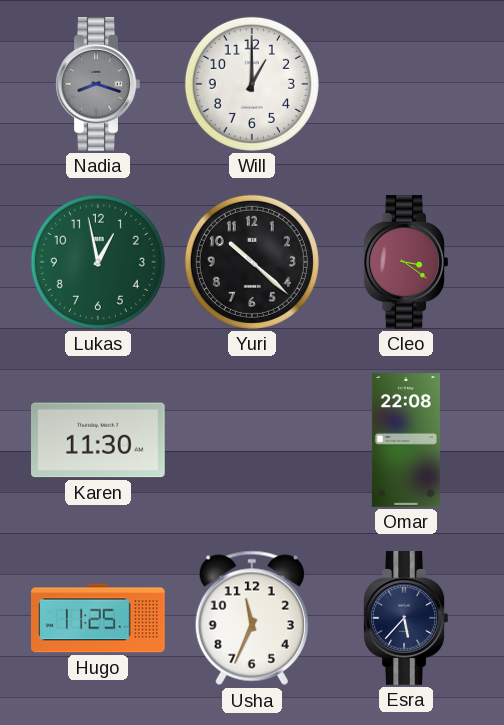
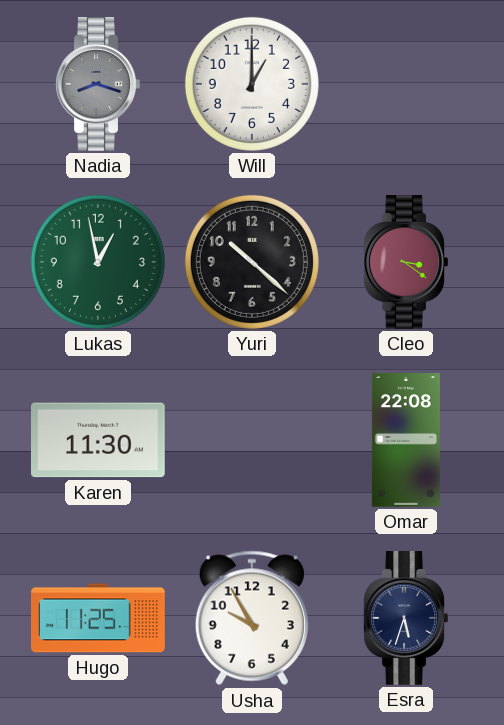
Usha: 11:34 -> 9:55 (252, 618)
Esra: 5:37 -> 5:33 (406, 619)
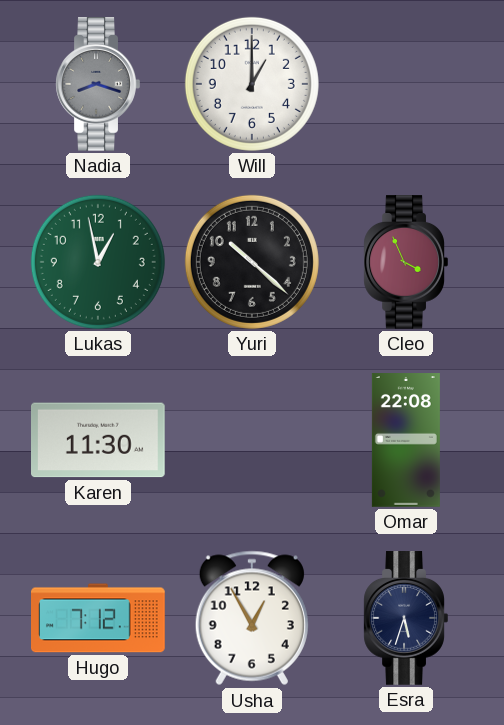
Cleo: 3:21 -> 3:56 (406, 263)
Hugo: 11:25 -> 7:12 (99, 618)
Usha: 9:55 -> 12:55 (252, 618)
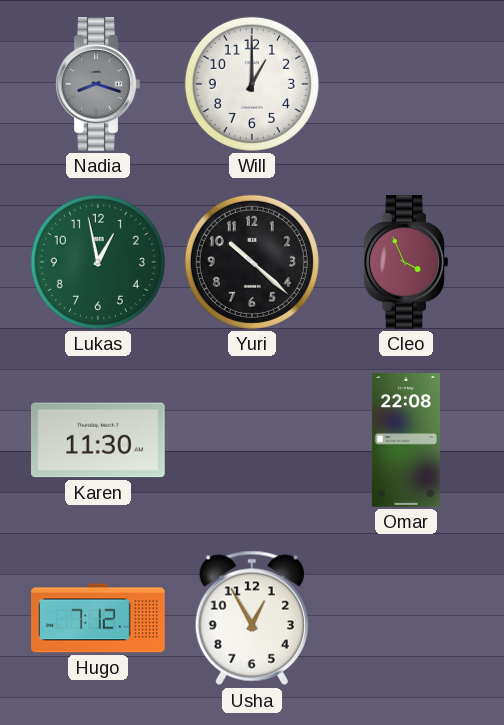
Esra: 5:33 -> none (406, 619)
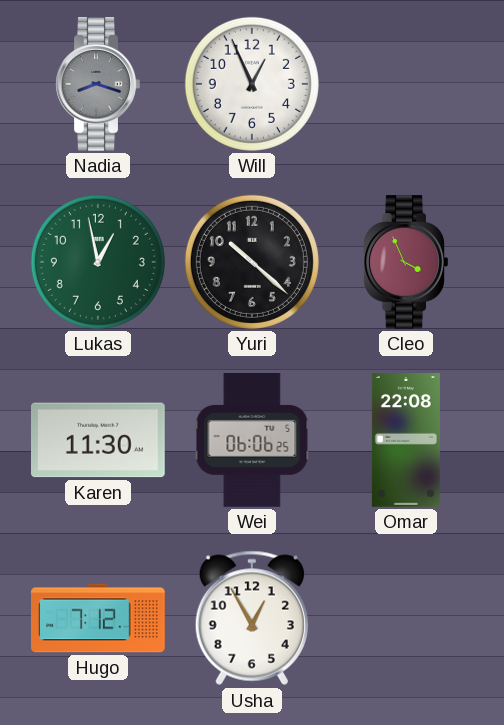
Will: 1:00 -> 12:56 (252, 84)
Wei: none -> 06:06 (252, 440)
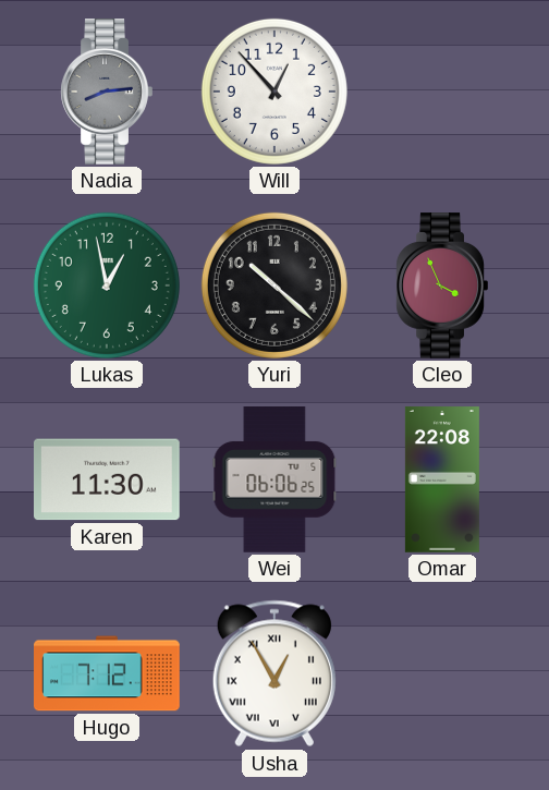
Nadia: 8:18 -> 8:14 (107, 93)
Will: 12:56 -> 12:53 (274, 92)
Usha numerals: Arabic -> Roman (274, 673)
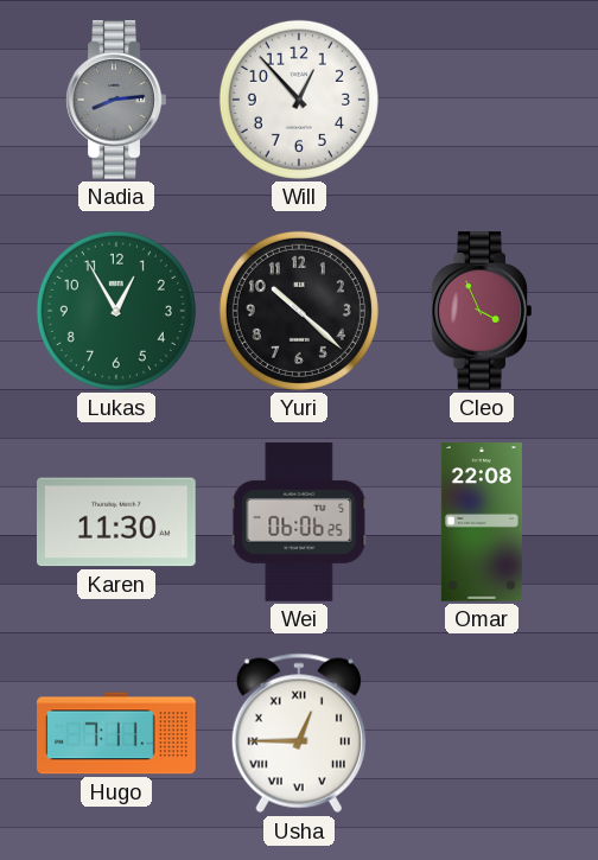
Lukas: 12:58 -> 12:55 (116, 311)
Hugo: 7:12 -> 7:11 (117, 733)
Usha: 12:55 -> 12:45 (299, 733)
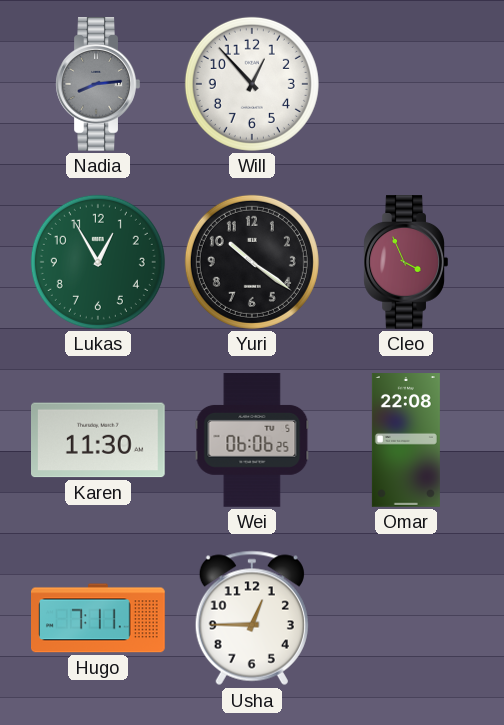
Yuri: 10:22 -> 10:21 (252, 262)
Usha numerals: Roman -> Arabic (252, 618)
